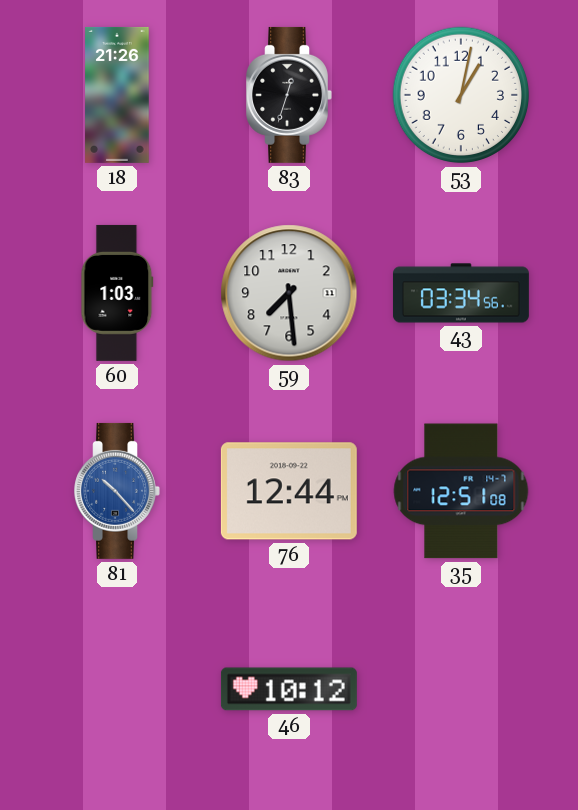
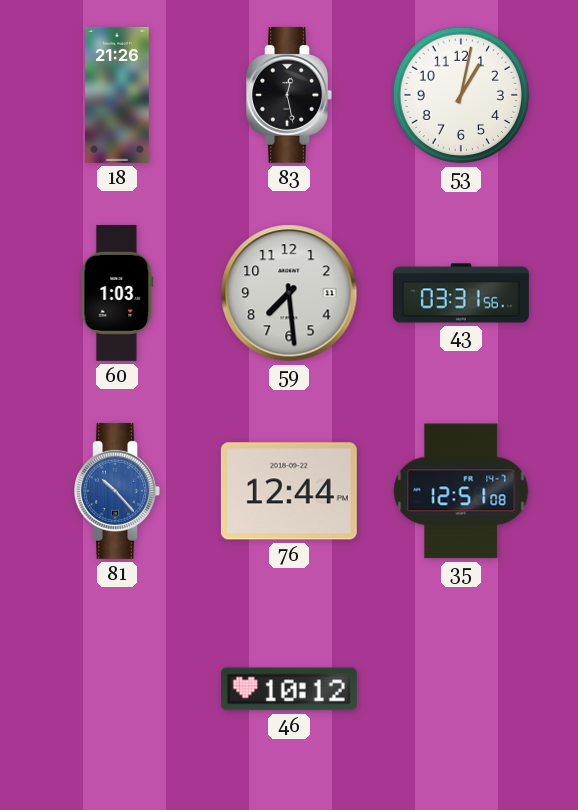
83: 12:33 -> 12:28 (289, 95)
43: 03:34 -> 03:31 (461, 293)
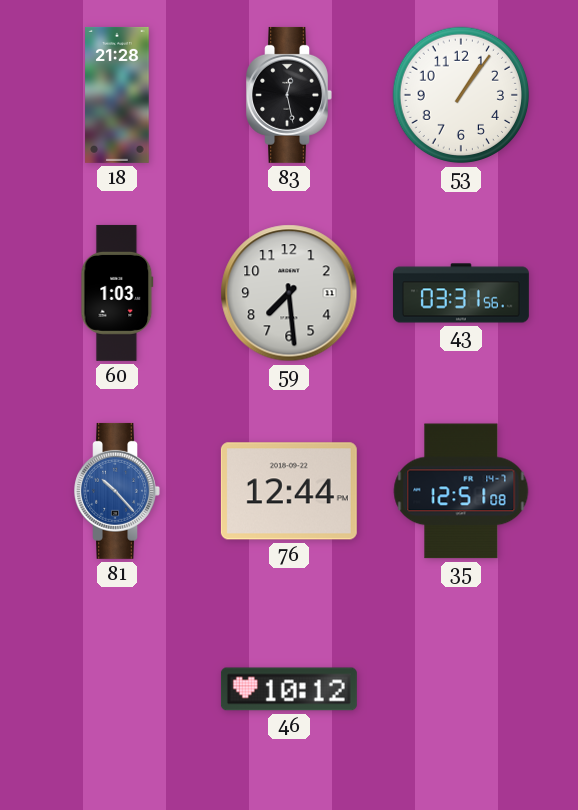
18: 21:26 -> 21:28 (117, 95)
53: 1:02 -> 1:06 (461, 95)
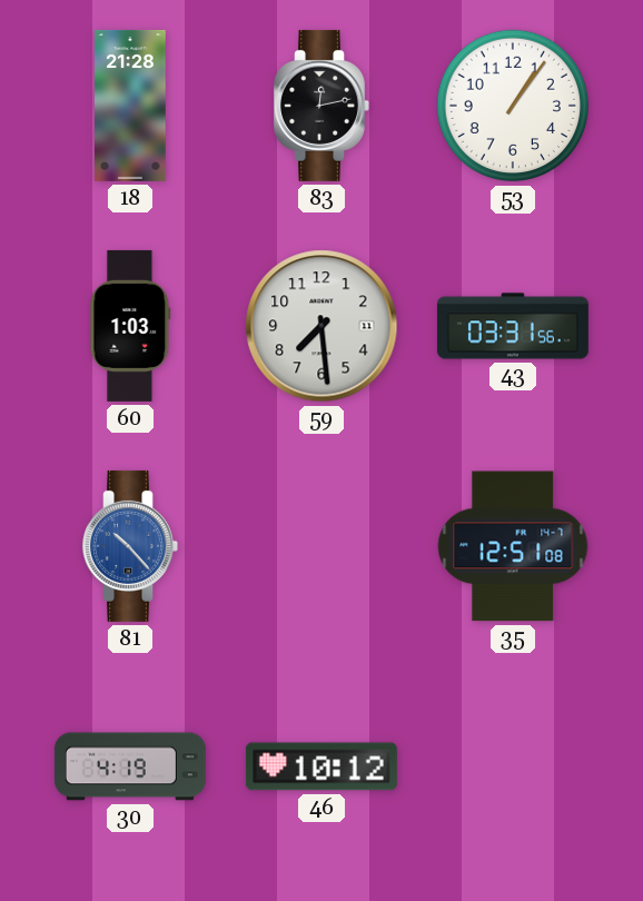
83: 12:28 -> 12:13 (321, 106)
76: 12:44 -> none (289, 491)
30: none -> 4:19 (130, 766)
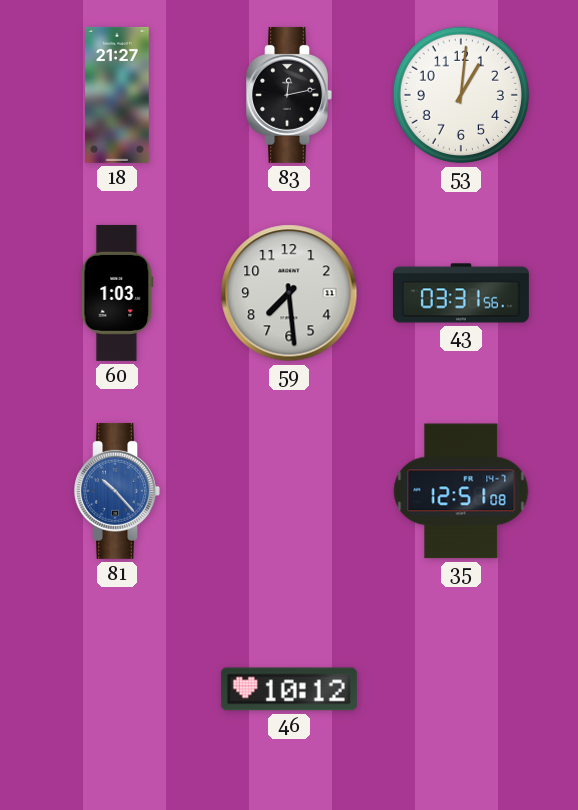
18: 21:28 -> 21:27 (117, 95)
53: 1:06 -> 1:01 (461, 95)
30: 4:19 -> none (130, 766)
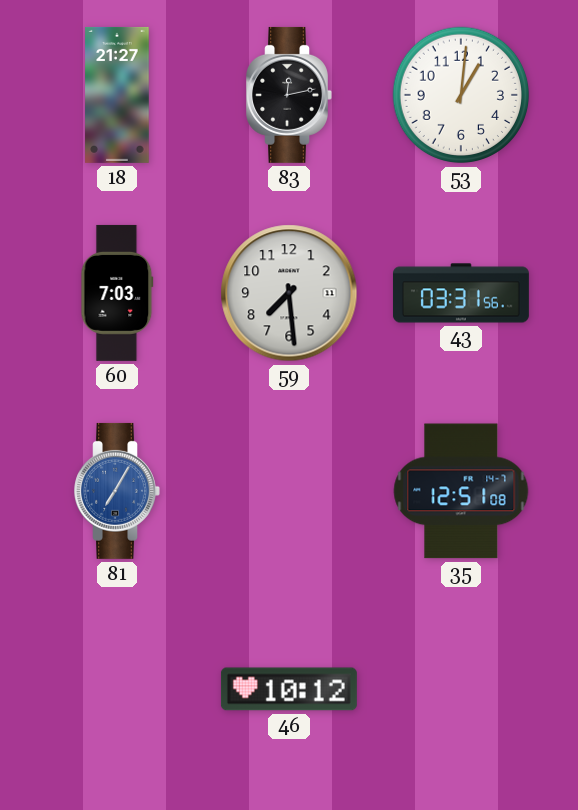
60: 1:03 -> 7:03 (117, 293)
81: 10:23 -> 7:05 (117, 491)
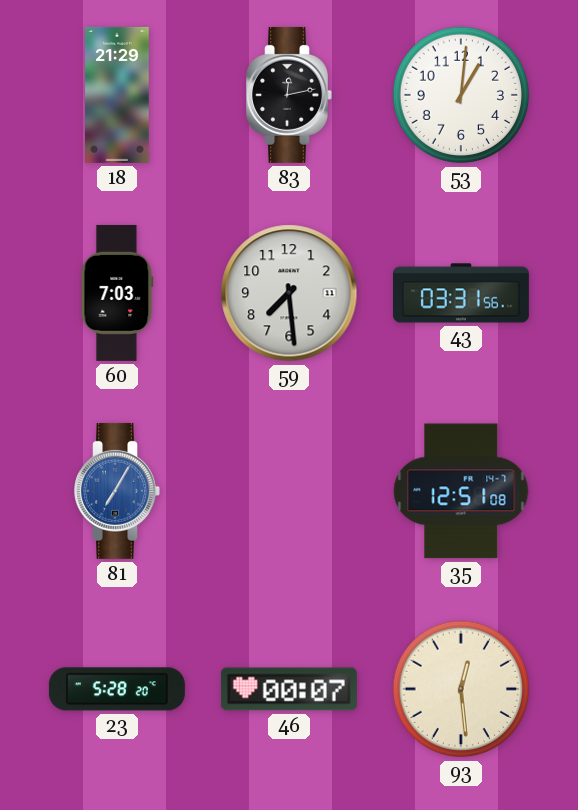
18: 21:27 -> 21:29 (117, 95)
23: none -> 5:28 (117, 689)
46: 10:12 -> 00:07 (289, 689)
93: none -> 12:29 (461, 689)
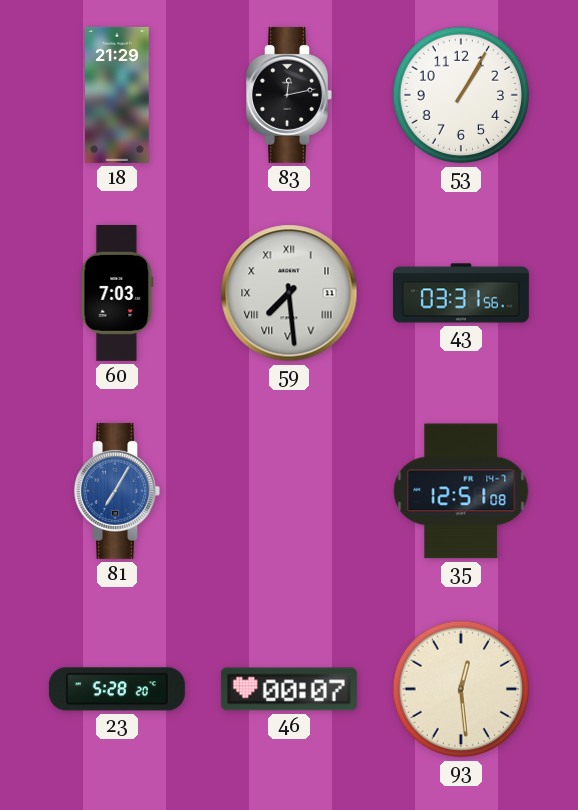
53: 1:01 -> 1:05 (461, 95)
59 numerals: Arabic -> Roman (289, 293)
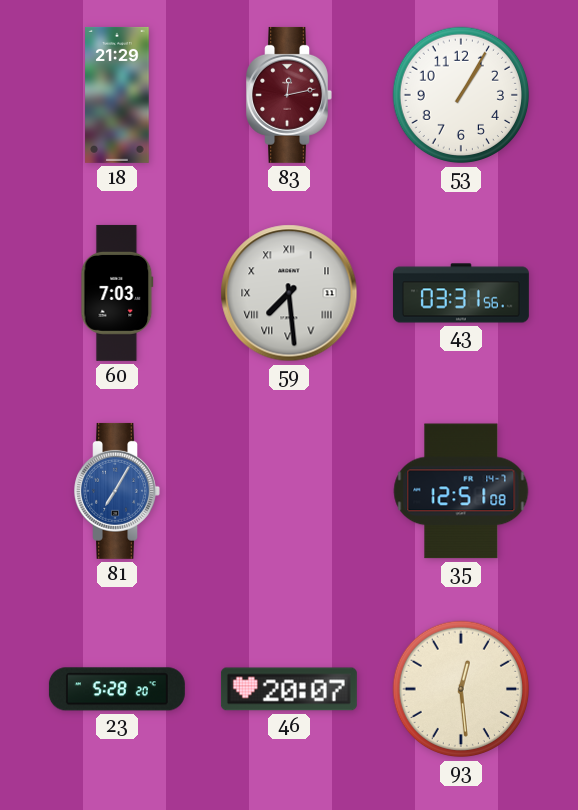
83 dial: black -> burgundy (289, 95)
46: 00:07 -> 20:07 (289, 689)
